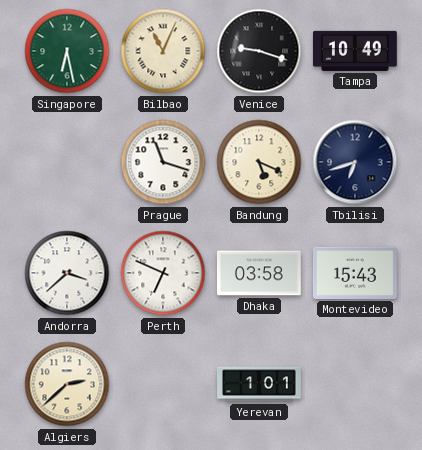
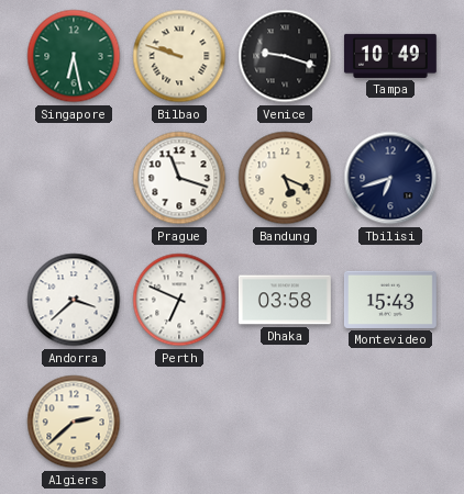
Bilbao: 11:04 -> 9:48 (179, 56)
Yerevan: 1:01 -> none (260, 384)
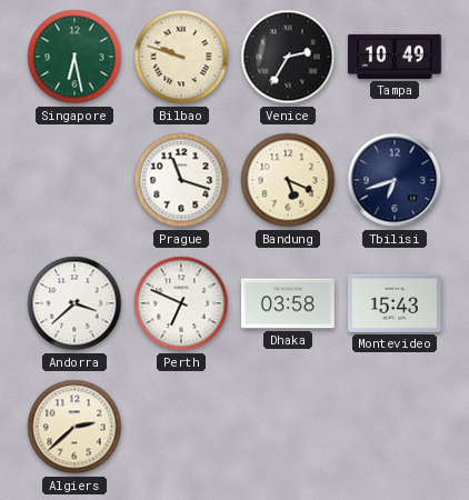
Venice: 9:18 -> 2:35 (288, 57)
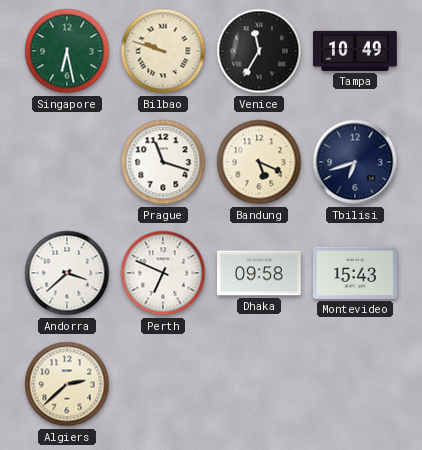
Venice: 2:35 -> 11:35 (259, 51)
Dhaka: 03:58 -> 09:58 (259, 273)
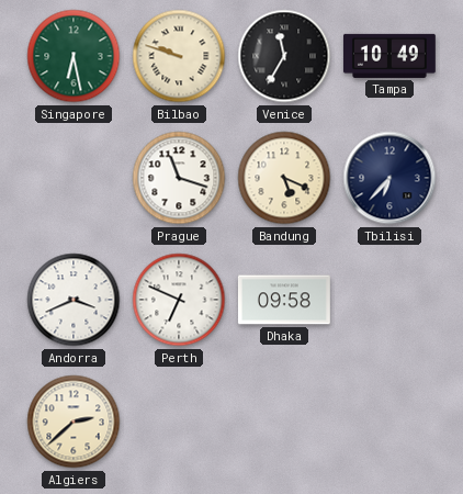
Tbilisi: 6:42 -> 6:37 (389, 178)
Andorra: 3:38 -> 3:41 (74, 300)
Montevideo: 15:43 -> none (355, 273)
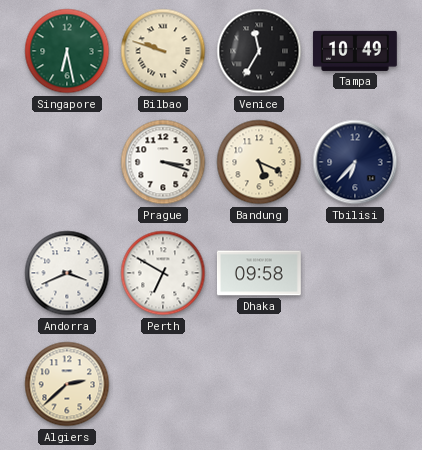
Prague: 11:18 -> 3:18 (163, 162)
Perth: 6:49 -> 6:50 (163, 273)
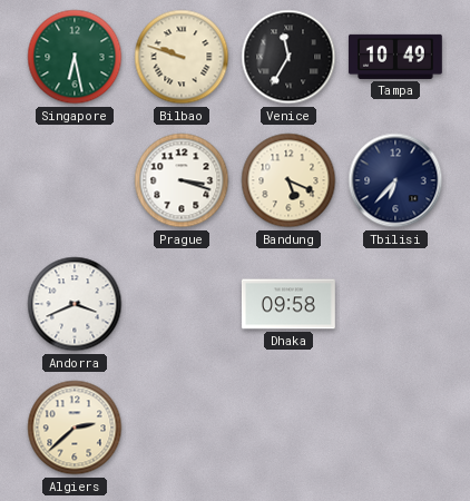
Perth: 6:50 -> none (163, 273)
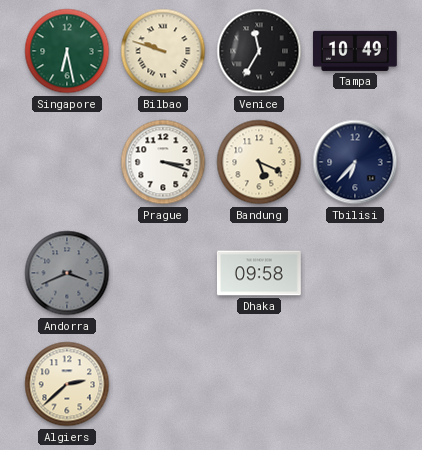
Andorra dial: white -> grey (67, 273)
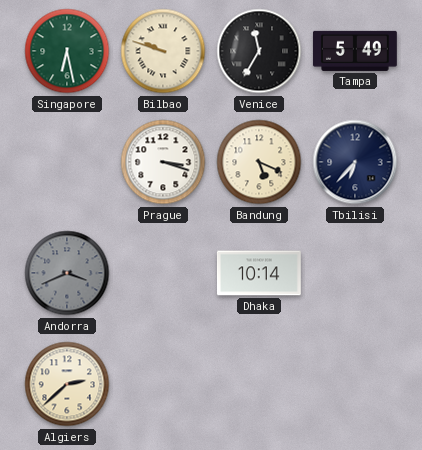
Tampa: 10:49 -> 5:49 (355, 51)
Dhaka: 09:58 -> 10:14 (259, 273)
